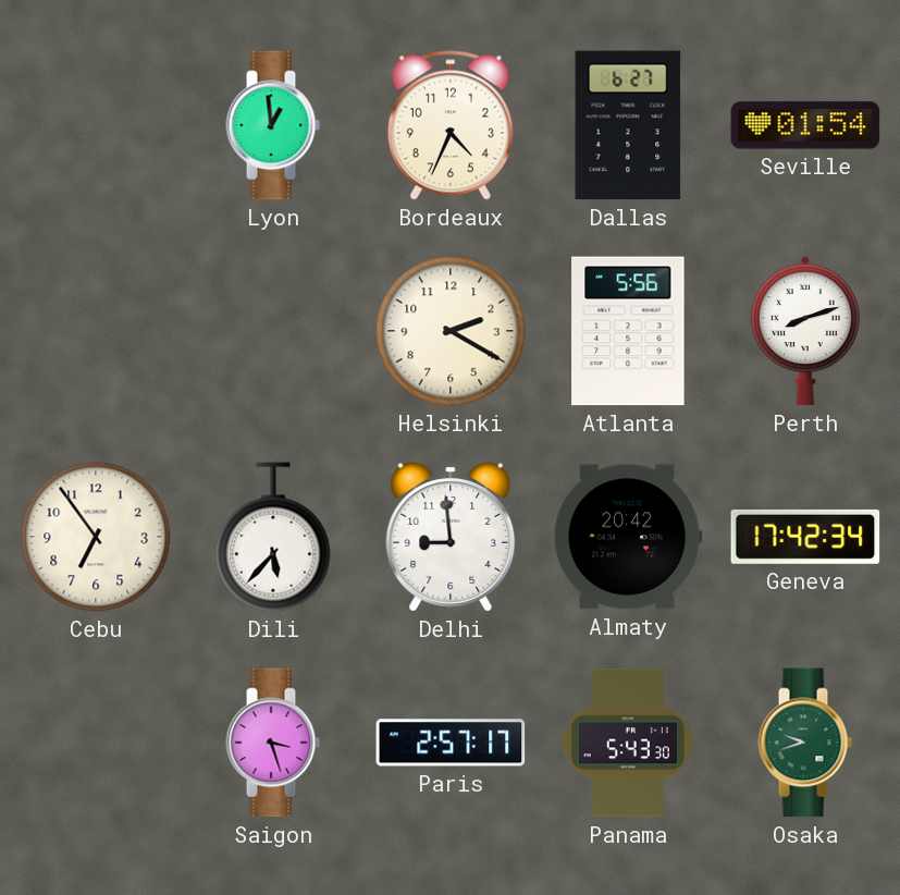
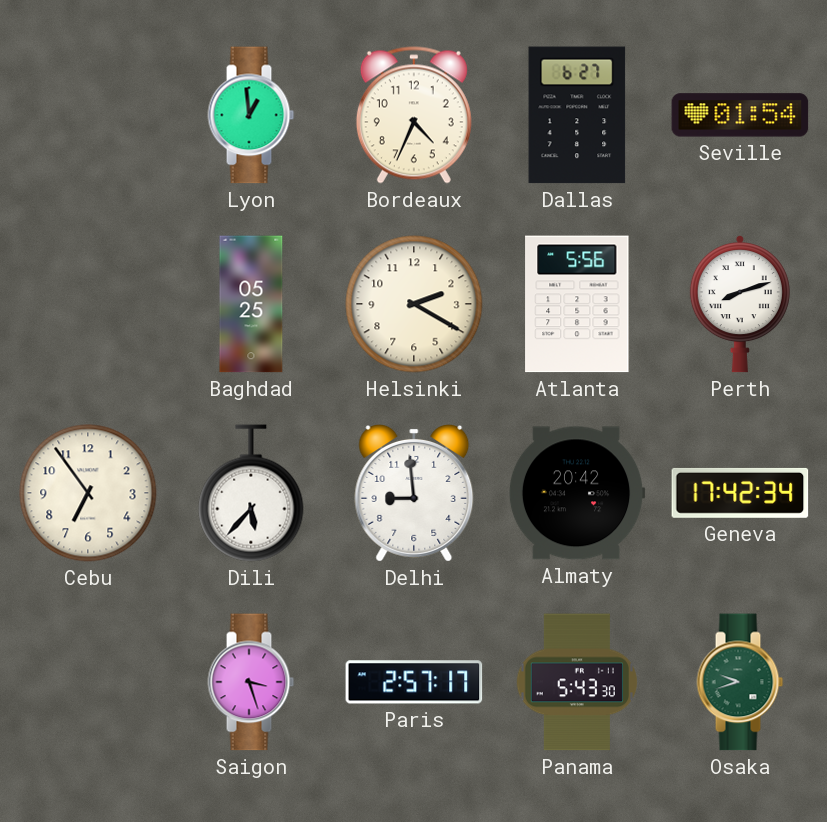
Baghdad: none -> 05:25 (251, 304)
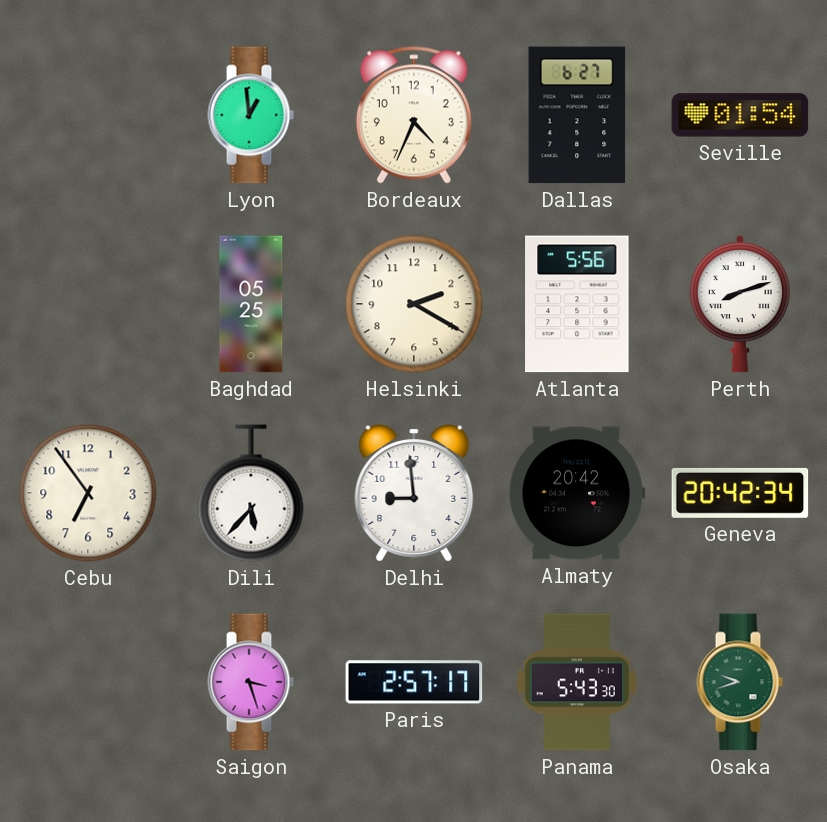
Geneva: 17:42 -> 20:42 (740, 493)
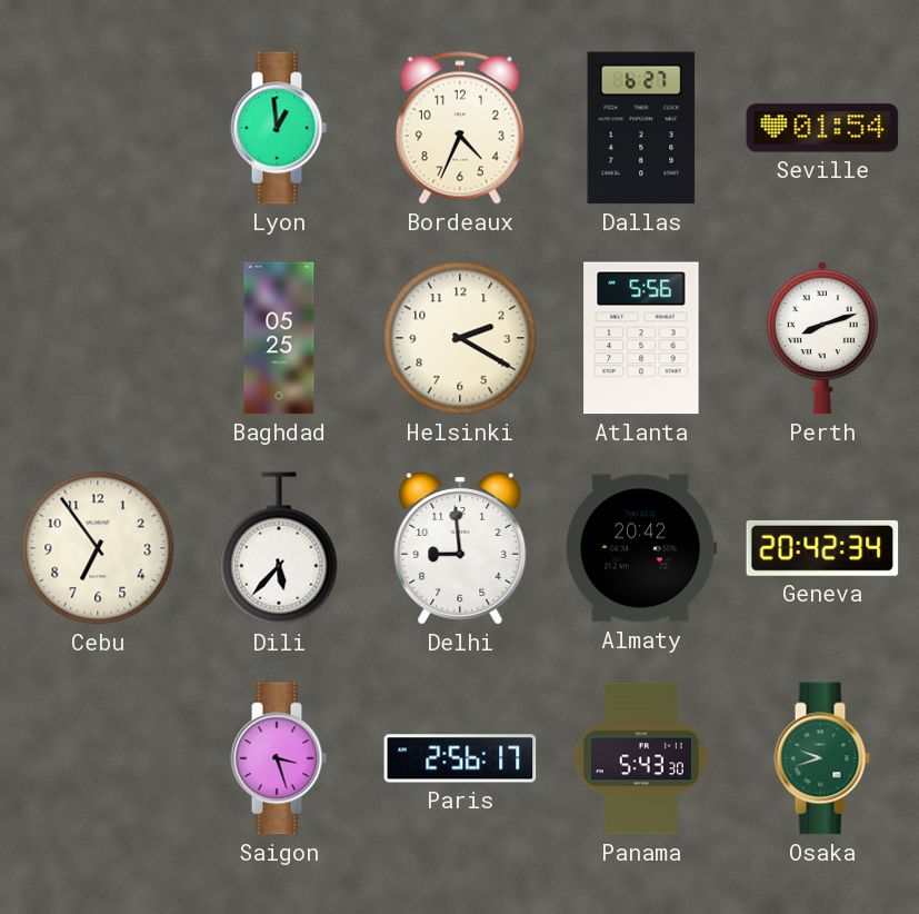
Paris: 2:57 -> 2:56 (460, 758)
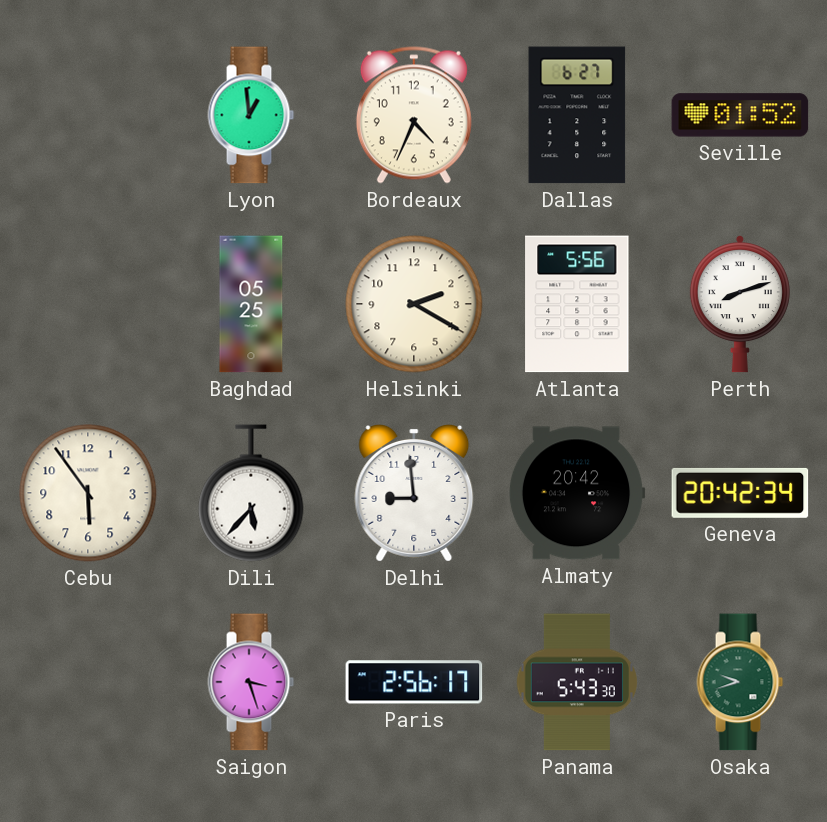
Seville: 01:54 -> 01:52 (740, 115)
Cebu: 6:54 -> 5:54 (88, 493)
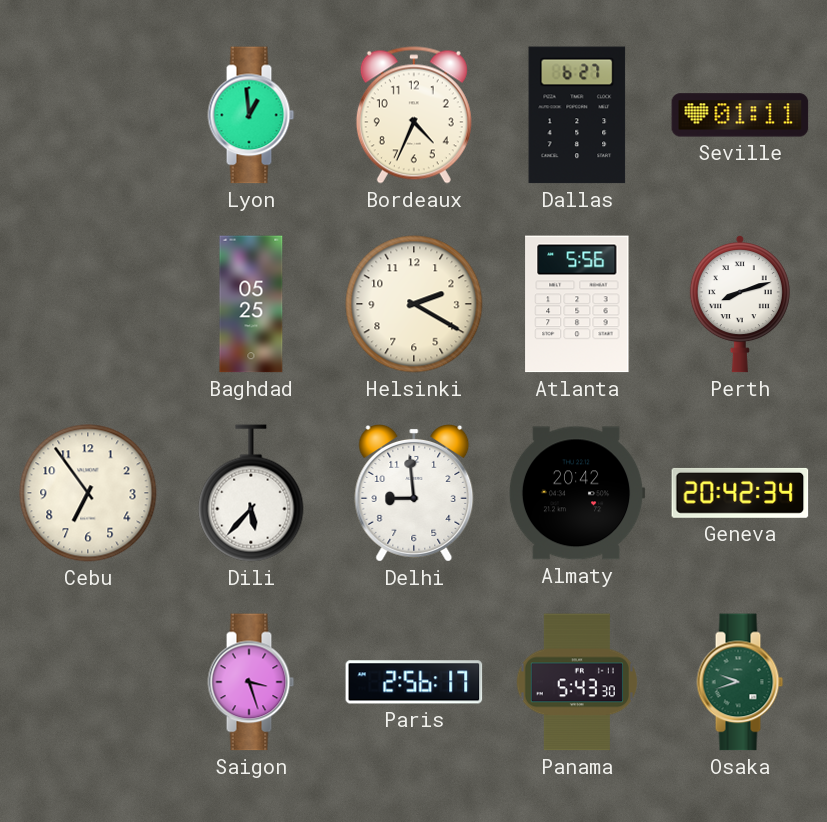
Seville: 01:52 -> 01:11 (740, 115)
Cebu: 5:54 -> 6:54 (88, 493)
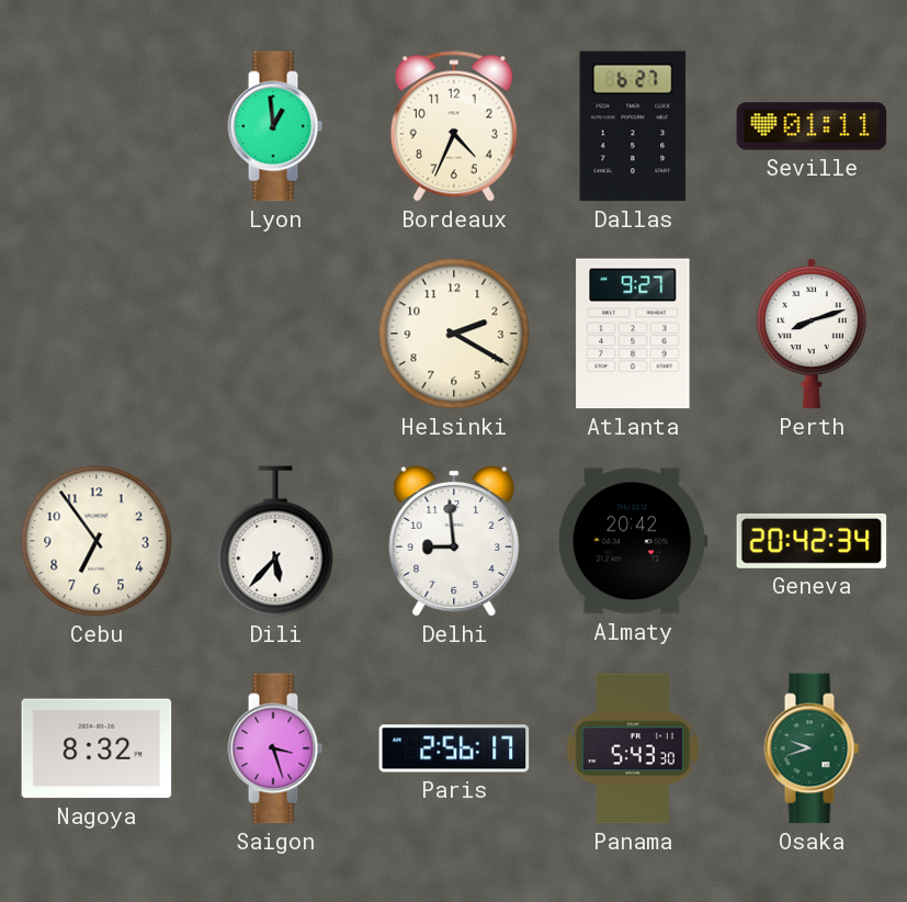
Baghdad: 05:25 -> none (251, 304)
Atlanta: 5:56 -> 9:27 (633, 334)
Nagoya: none -> 8:32 (97, 748)
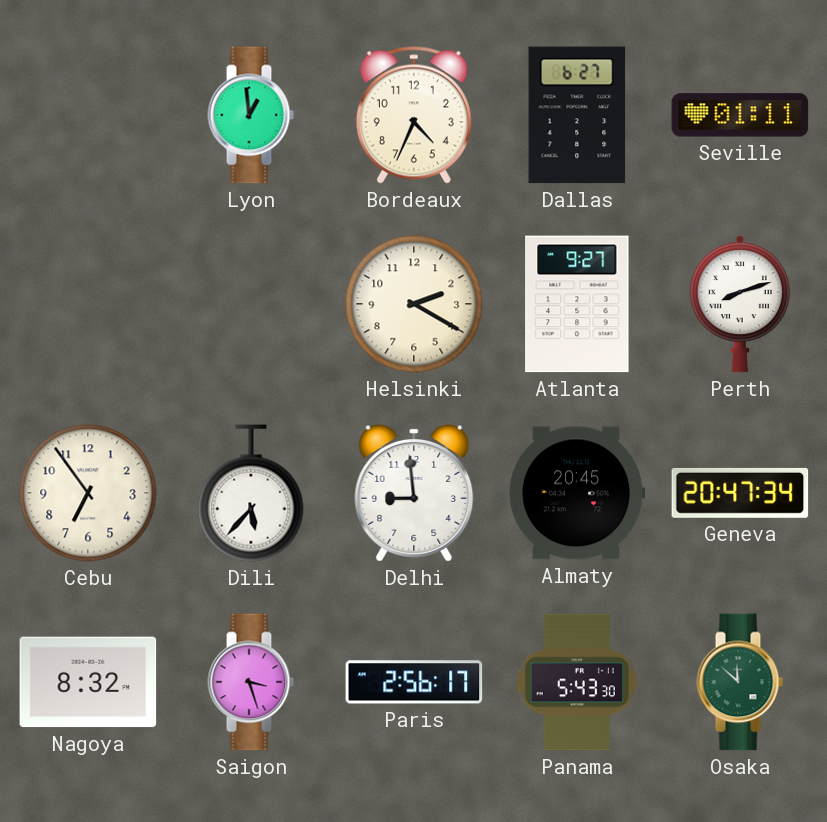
Almaty: 20:42 -> 20:45 (577, 493)
Geneva: 20:42 -> 20:47 (740, 493)
Osaka: 9:42 -> 11:52 (740, 682)
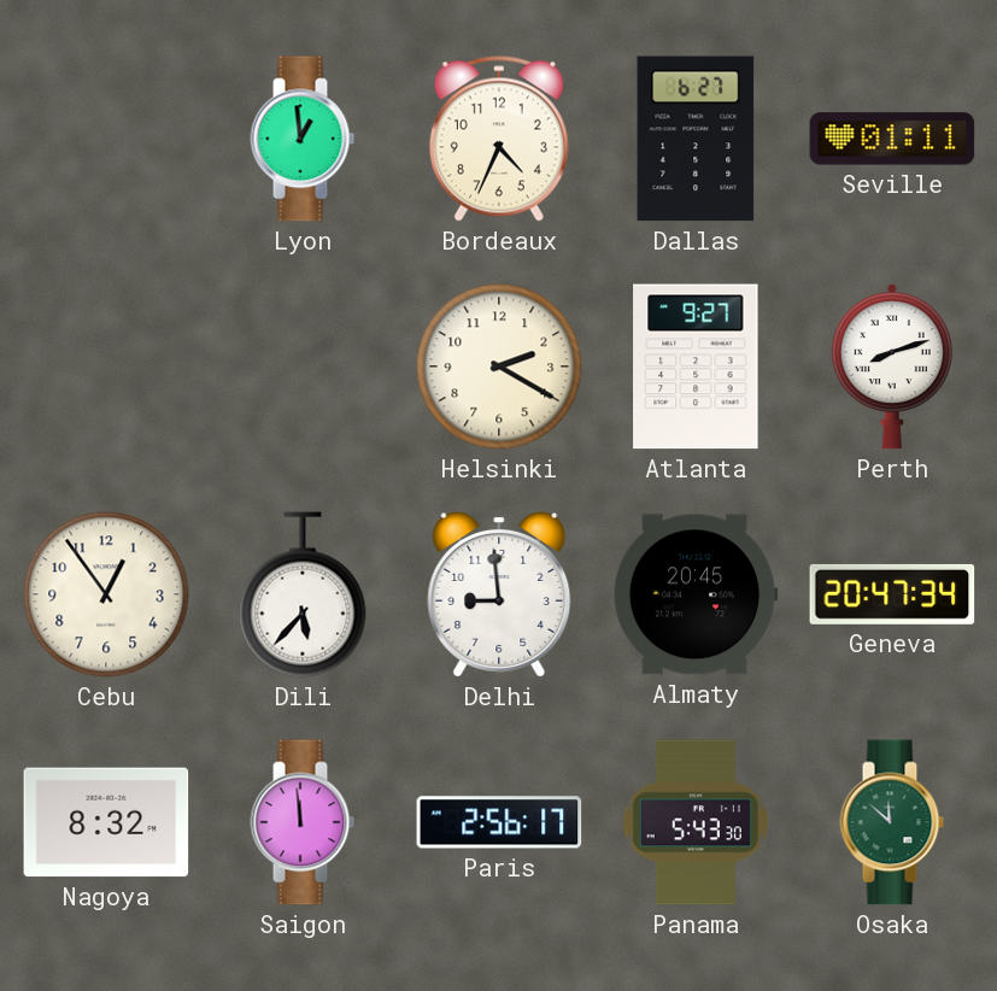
Cebu: 6:54 -> 12:54 (106, 594)
Saigon: 3:27 -> 11:59 (303, 822)
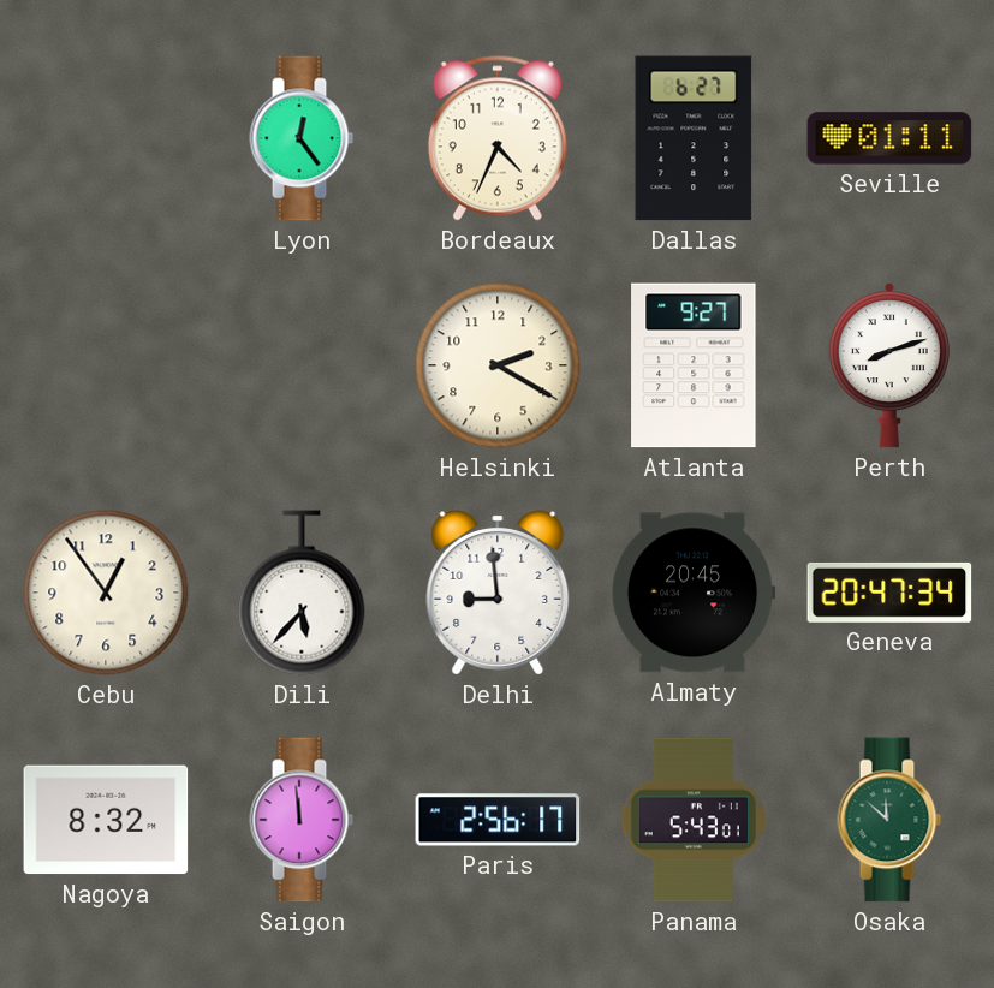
Lyon: 12:59 -> 12:24 (302, 138)
Panama: 5:43:30 -> 5:43:01 (692, 820)
